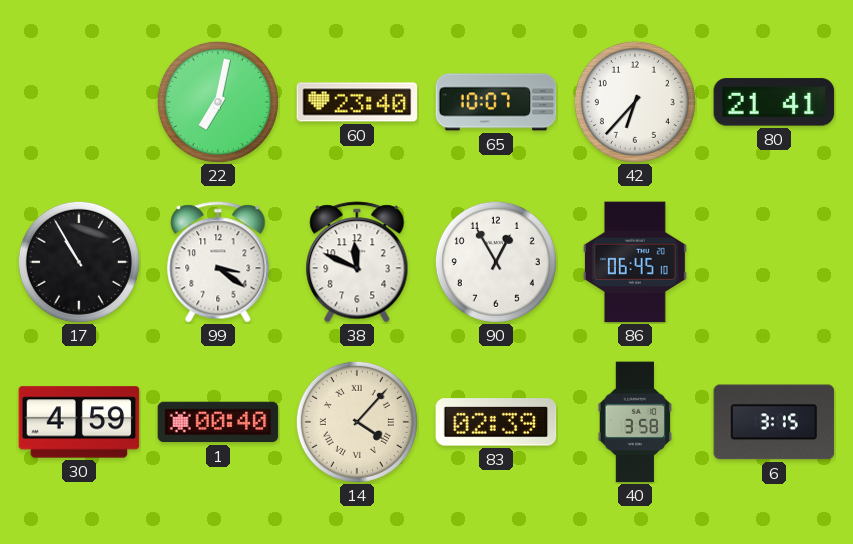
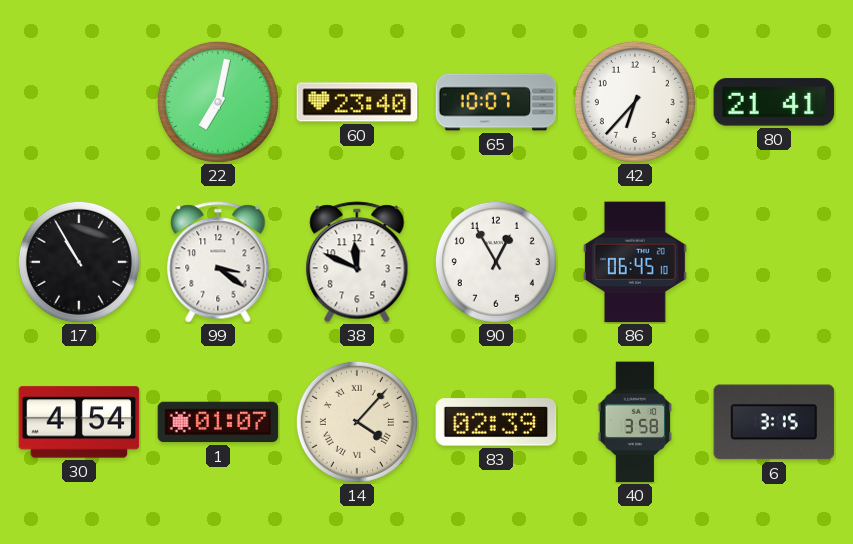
30: 4:59 -> 4:54 (79, 422)
1: 00:40 -> 01:07 (218, 422)
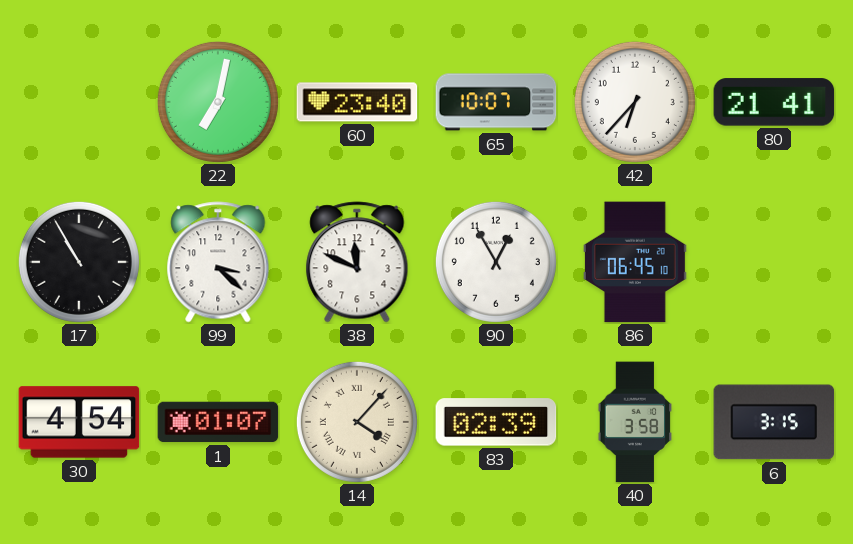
99: 3:21 -> 3:22 (218, 262)
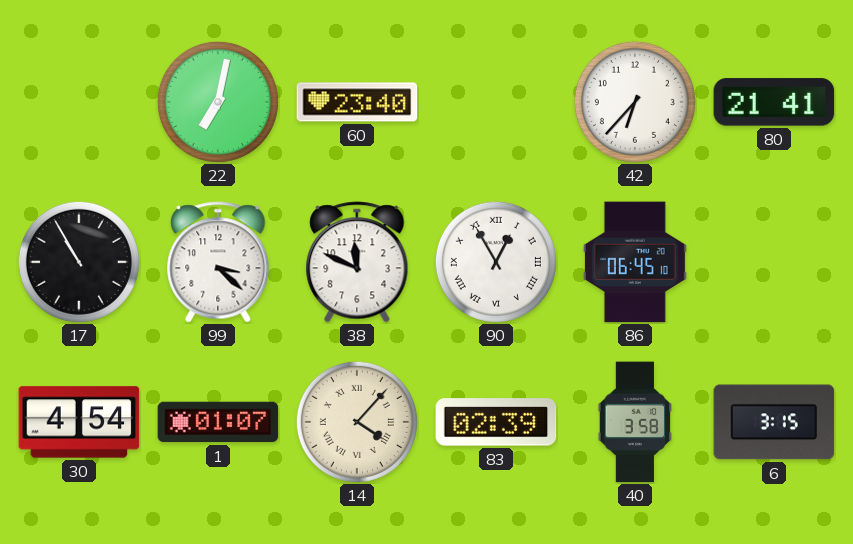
65: 10:07 -> none (496, 102)
90 numerals: Arabic -> Roman (496, 262)
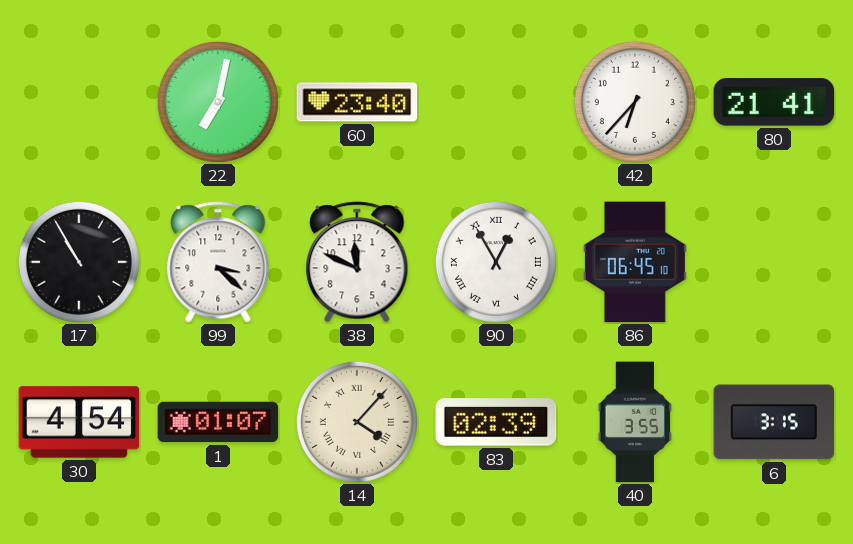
40: 3:58 -> 3:55 (635, 422)
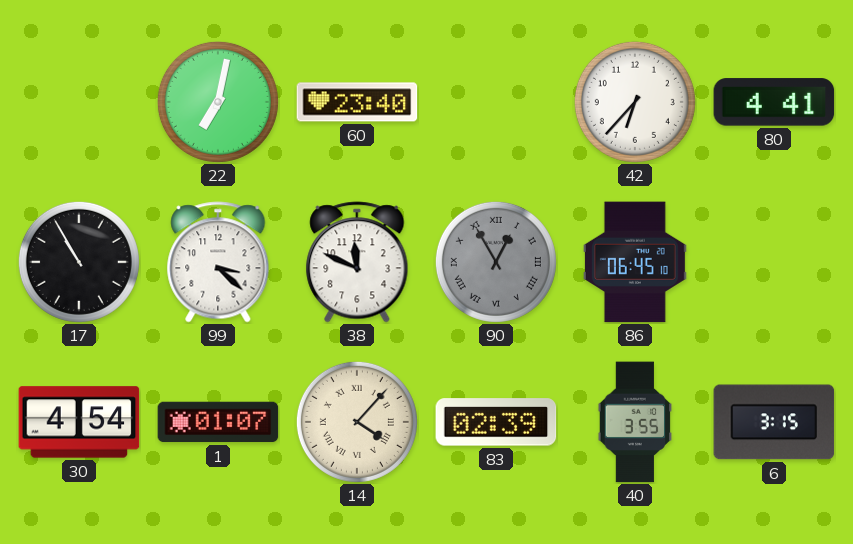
80: 21:41 -> 4:41 (774, 102)
90 dial: white -> grey (496, 262)
